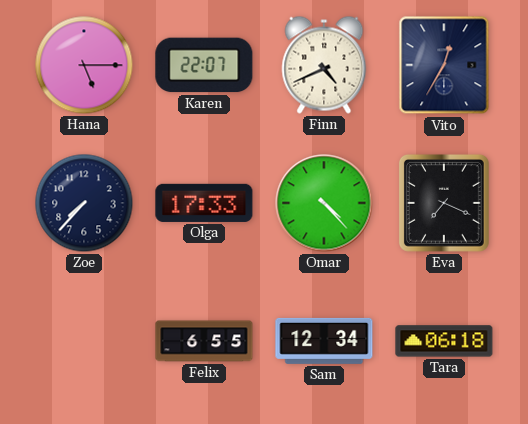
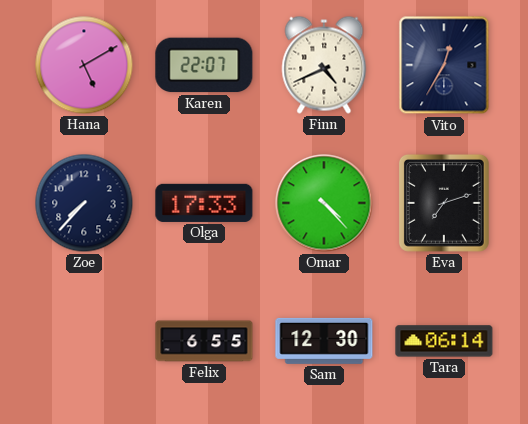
Hana: 5:15 -> 5:10 (84, 65)
Eva: 7:19 -> 7:12 (444, 203)
Sam: 12:34 -> 12:30 (324, 341)
Tara: 06:18 -> 06:14 (444, 341)
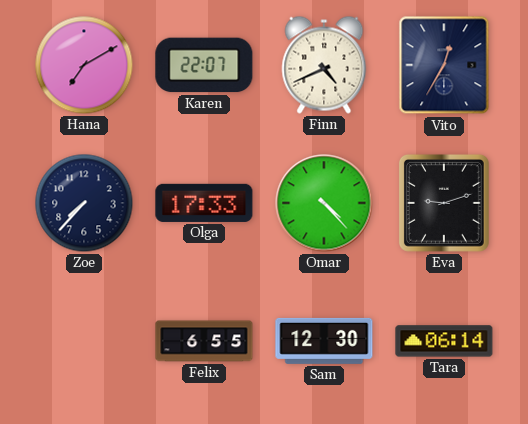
Hana: 5:10 -> 7:10 (84, 65)
Eva: 7:12 -> 9:12 (444, 203)
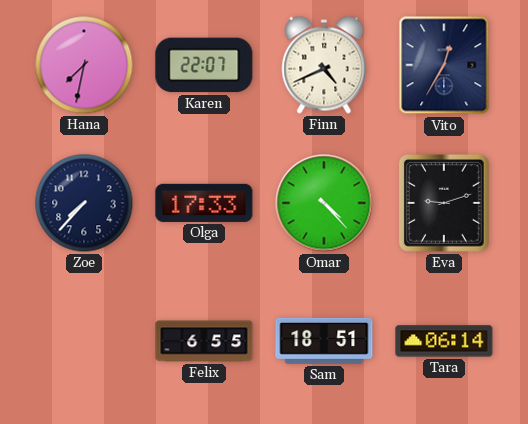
Hana: 7:10 -> 7:32 (84, 65)
Sam: 12:30 -> 18:51 (324, 341)
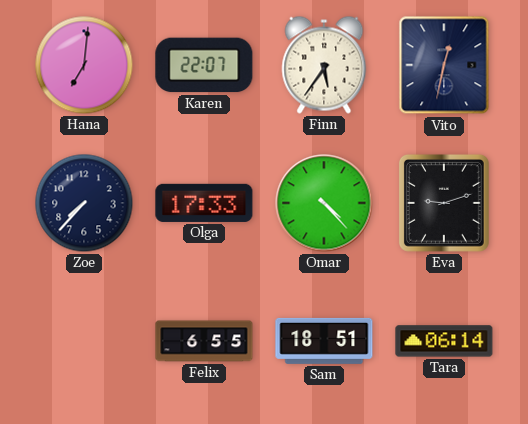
Hana: 7:32 -> 7:01 (84, 65)
Finn: 4:41 -> 5:36 (324, 65)
Vito: 12:35 -> 12:32 (444, 65)
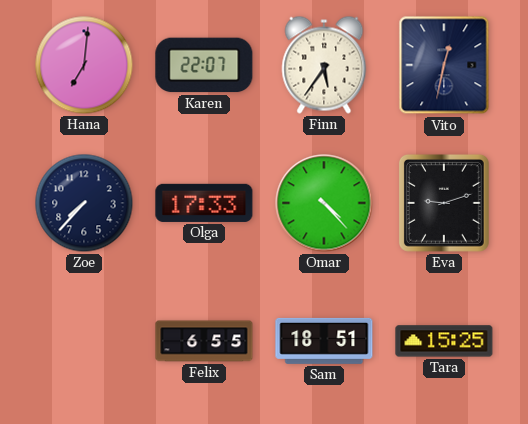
Tara: 06:14 -> 15:25 (444, 341)
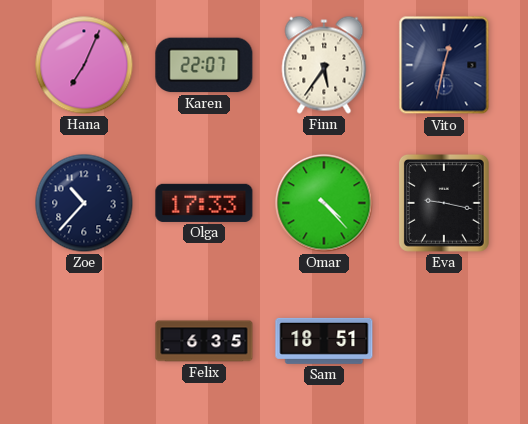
Hana: 7:01 -> 7:04 (84, 65)
Zoe: 7:37 -> 10:37 (84, 203)
Eva: 9:12 -> 9:17 (444, 203)
Felix: 6:55 -> 6:35 (204, 341)
Tara: 15:25 -> none (444, 341)
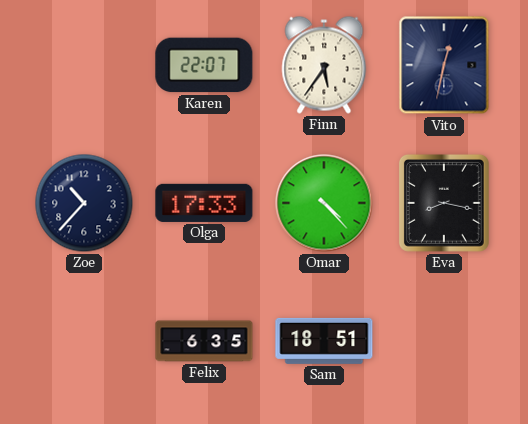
Hana: 7:04 -> none (84, 65)
Eva: 9:17 -> 8:17 (444, 203)
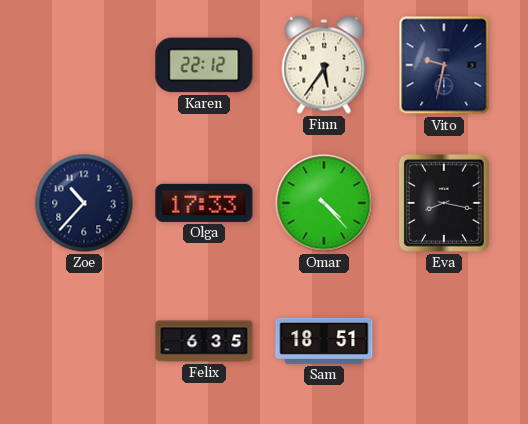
Karen: 22:07 -> 22:12 (204, 65)
Vito: 12:32 -> 9:32 (444, 65)
